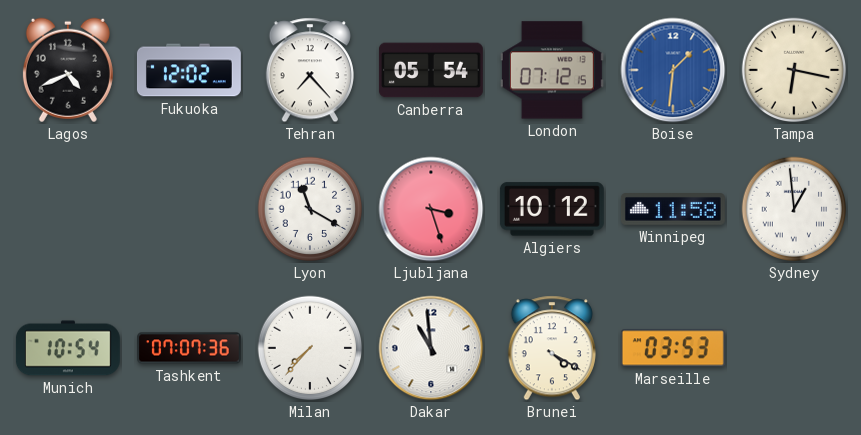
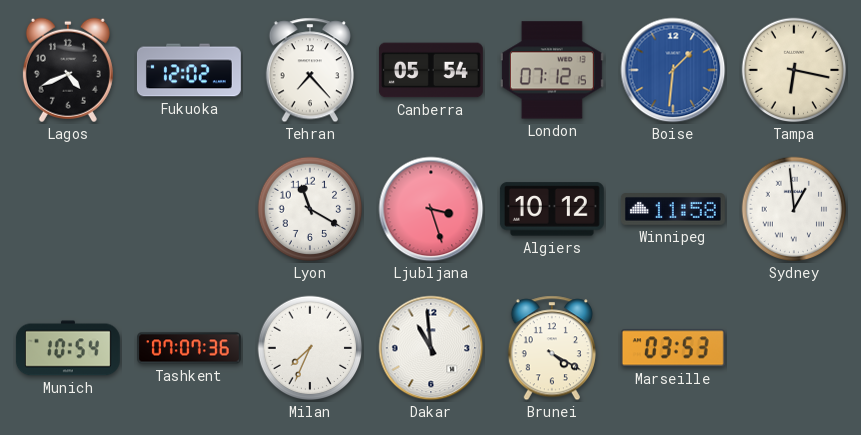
Milan: 7:37 -> 7:34 (310, 348)
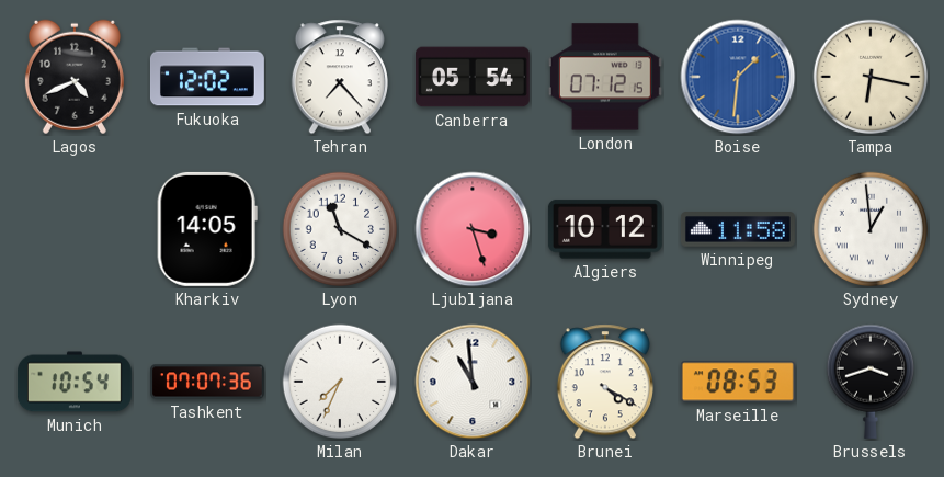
Kharkiv: none -> 14:05 (207, 229)
Marseille: 03:53 -> 08:53 (738, 382)
Brussels: none -> 3:42 (869, 382)
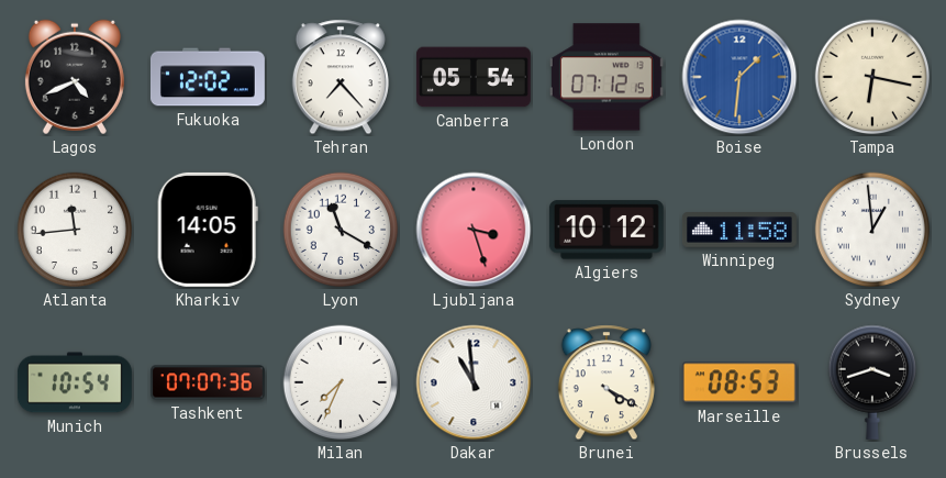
Atlanta: none -> 11:44 (75, 230)
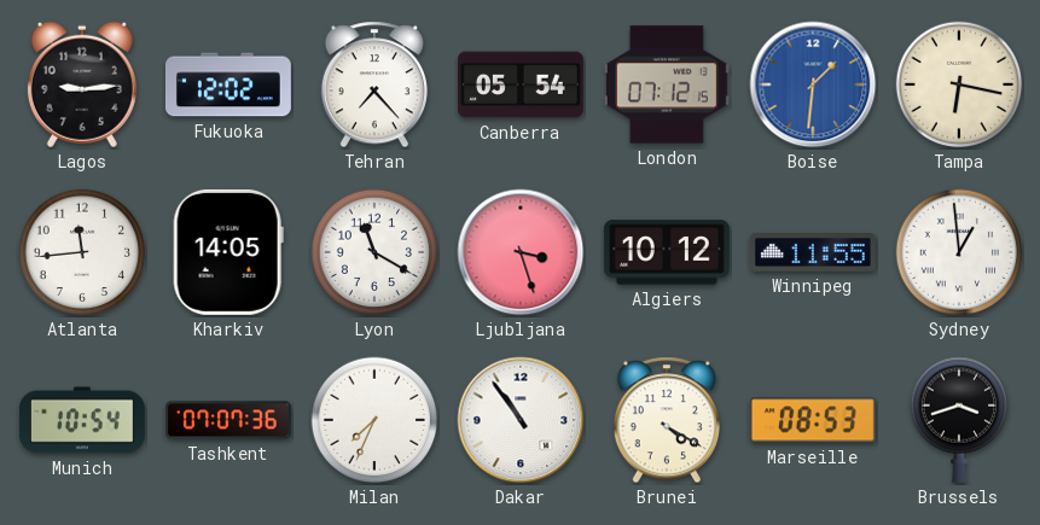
Lagos: 4:41 -> 9:14 (82, 84)
Winnipeg: 11:58 -> 11:55 (813, 253)
Dakar: 10:59 -> 10:54 (521, 420)
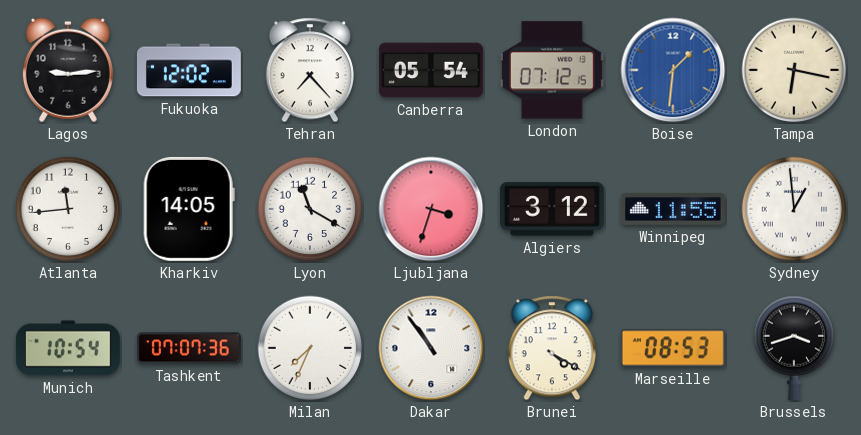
Ljubljana: 3:27 -> 3:33 (431, 209)
Algiers: 10:12 -> 3:12 (552, 209)
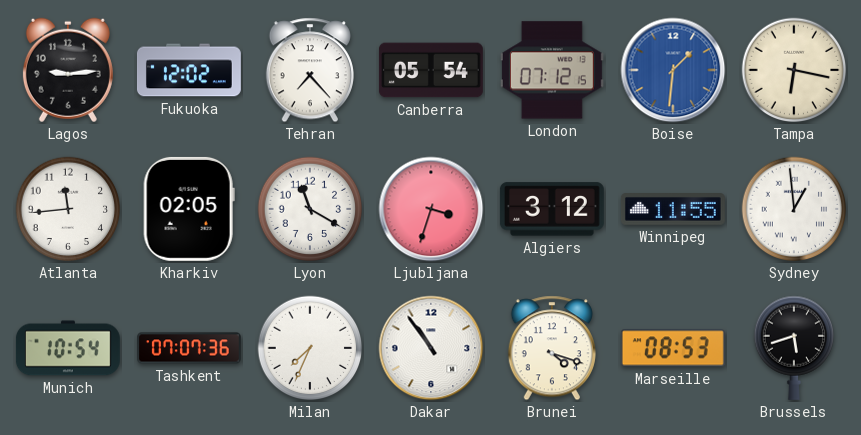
Kharkiv: 14:05 -> 02:05 (189, 209)
Brunei: 4:20 -> 4:18 (552, 348)
Brussels: 3:42 -> 5:42 (793, 348)
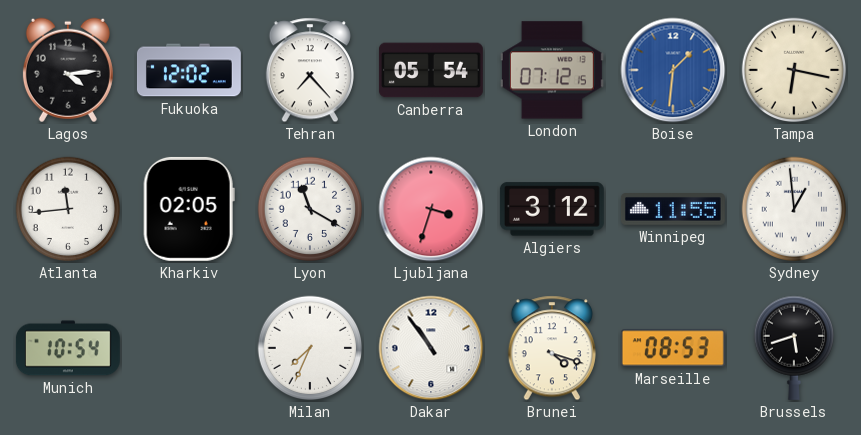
Lagos: 9:14 -> 4:14 (68, 70)
Tashkent: 07:07 -> none (190, 348)
